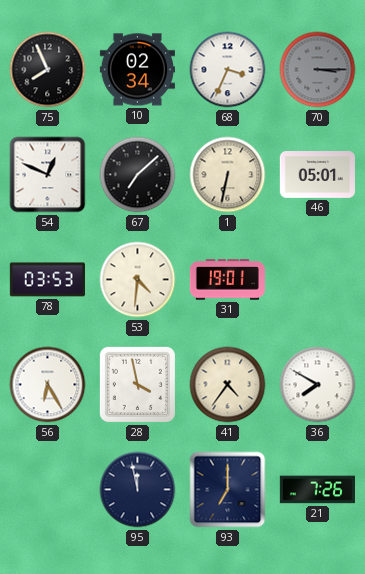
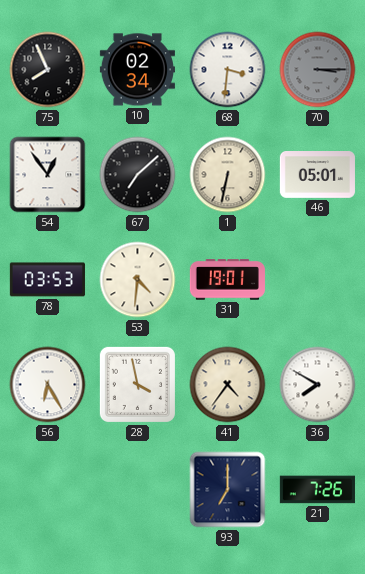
68: 3:34 -> 3:31 (228, 70)
54: 12:49 -> 12:54 (48, 175)
95: 11:58 -> none (138, 490)
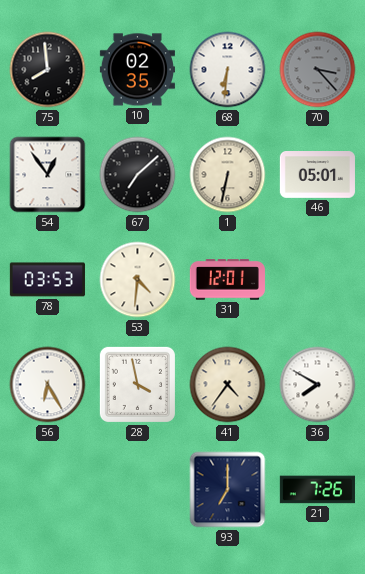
75: 7:56 -> 7:59 (48, 70)
10: 02:34 -> 02:35 (137, 70)
68: 3:31 -> 6:31 (228, 70)
70: 3:15 -> 3:23 (318, 70)
31: 19:01 -> 12:01 (227, 280)
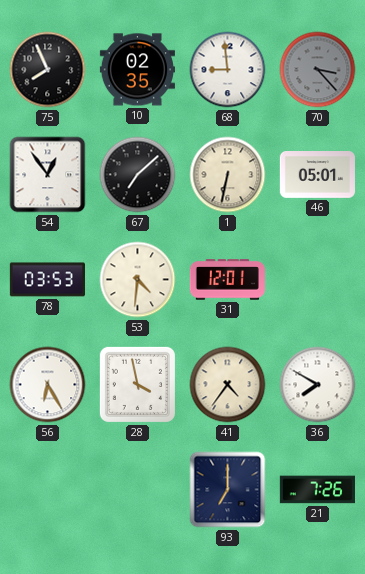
75: 7:59 -> 7:56 (48, 70)
68: 6:31 -> 8:59 (228, 70)
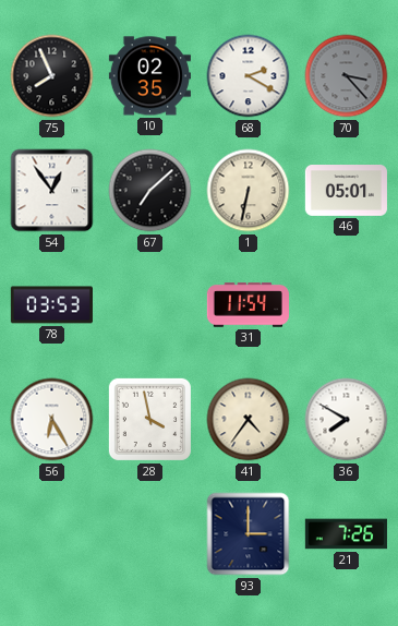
68: 8:59 -> 2:20 (249, 76)
53: 4:31 -> none (138, 280)
31: 12:01 -> 11:54 (248, 305)
93: 7:00 -> 3:00 (249, 534)
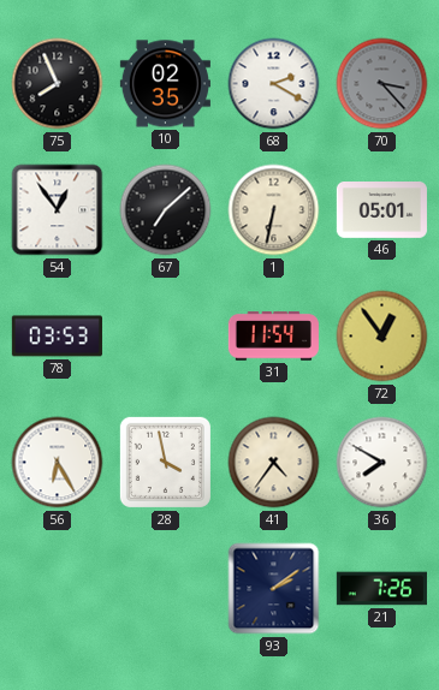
72: none -> 12:54 (382, 337)
93: 3:00 -> 2:09 (274, 589)
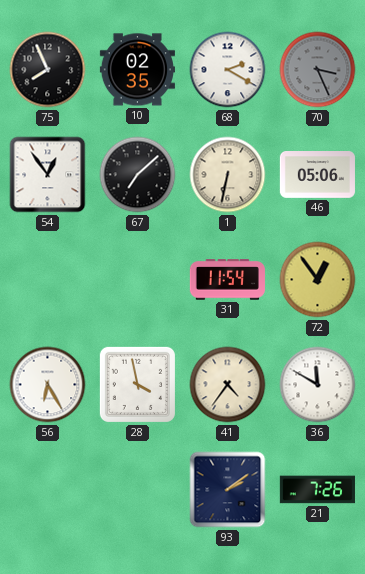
70: 3:23 -> 3:26 (318, 70)
46: 05:01 -> 05:06 (317, 175)
78: 03:53 -> none (57, 337)
36: 7:50 -> 11:50 (318, 385)
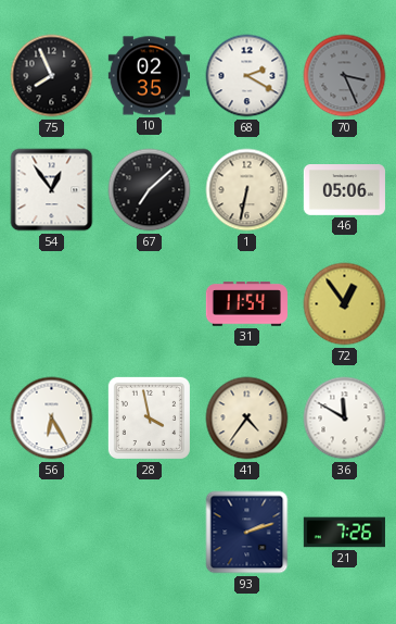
93: 2:09 -> 2:12 (247, 533)
